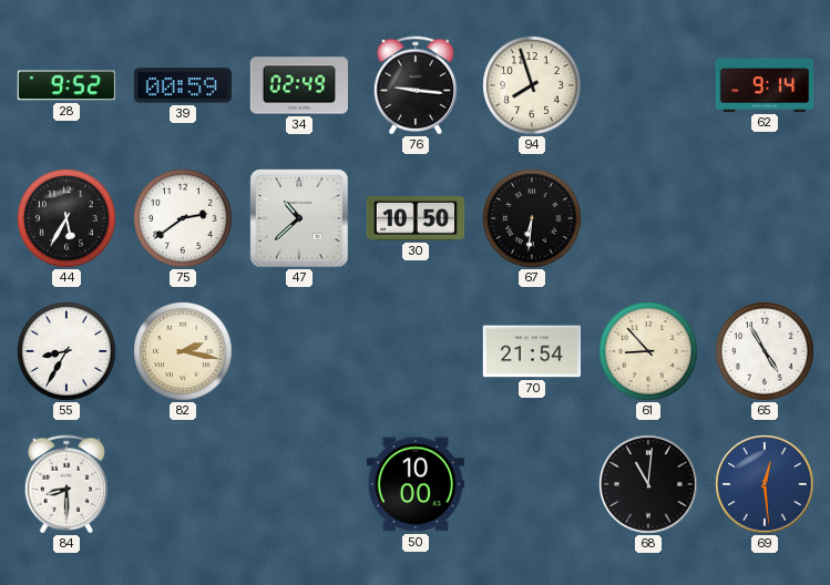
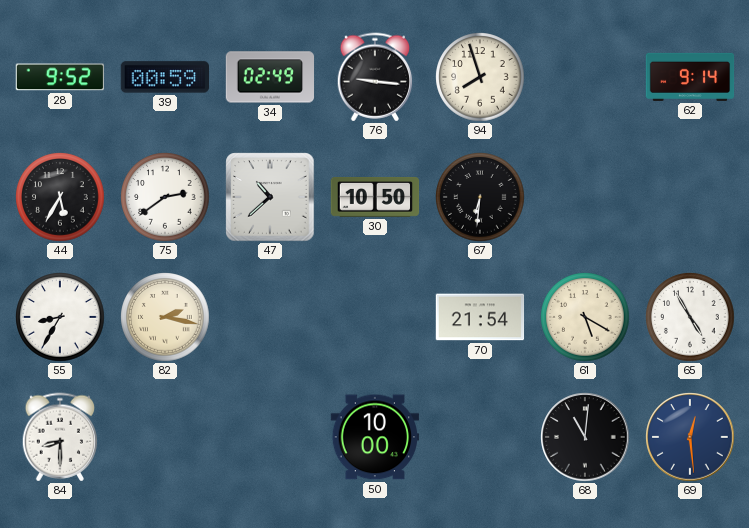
61: 8:53 -> 5:20 (585, 317)
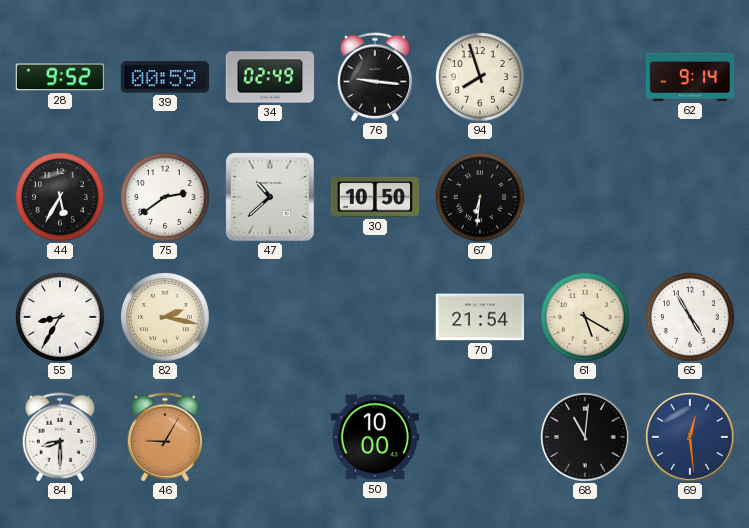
46: none -> 9:05 (165, 437)
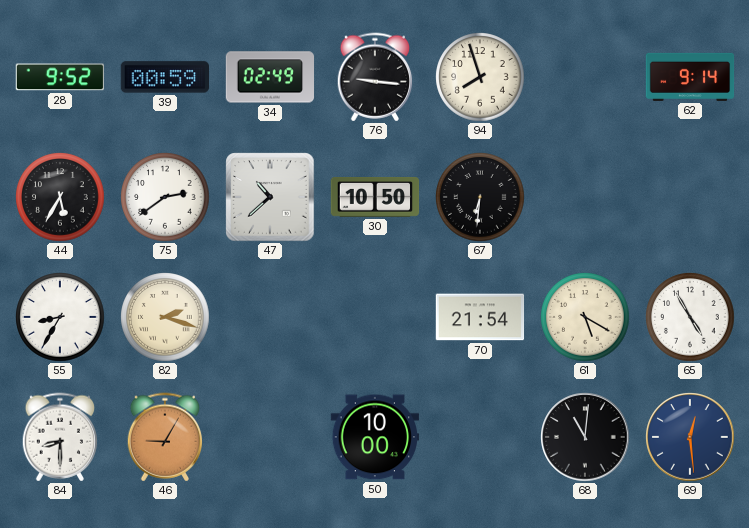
82: 2:17 -> 2:18 (165, 317)
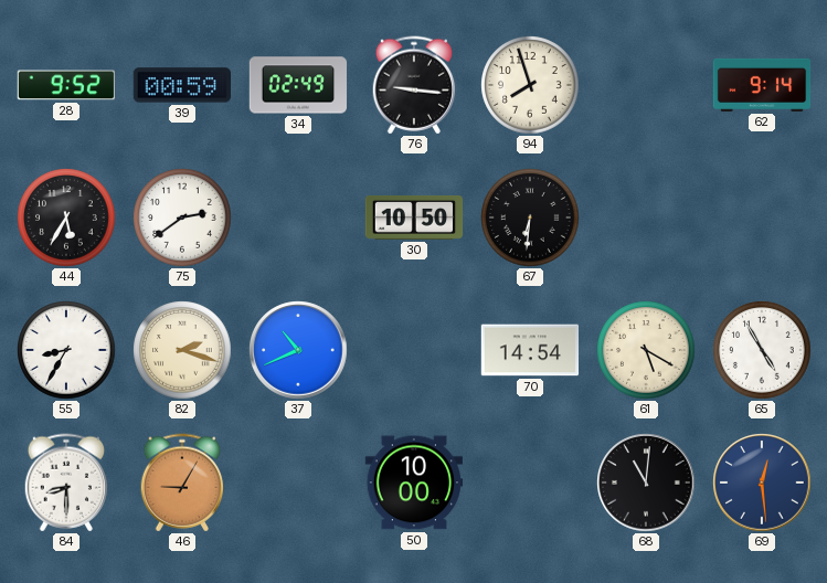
47: 10:38 -> none (270, 197)
37: none -> 10:41 (298, 350)
70: 21:54 -> 14:54 (530, 350)
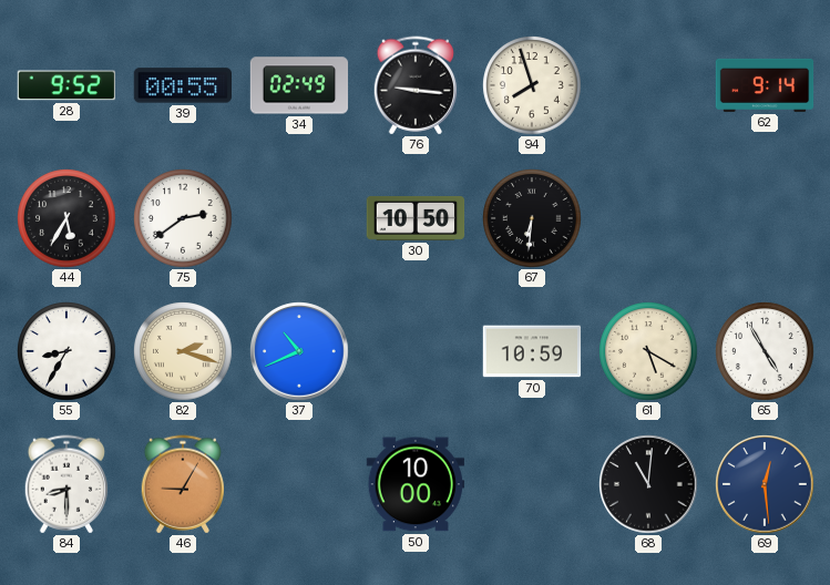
39: 00:59 -> 00:55 (182, 85)
70: 14:54 -> 10:59 (532, 351)
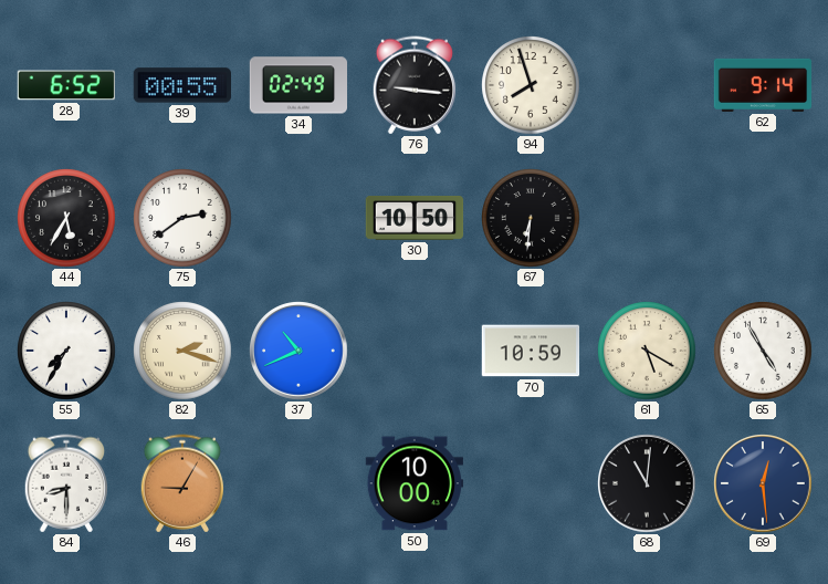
28: 9:52 -> 6:52 (65, 85)
55: 8:35 -> 7:35 (66, 351)
